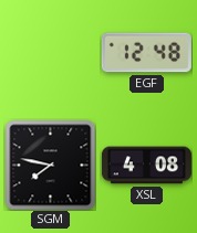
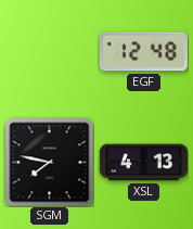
XSL: 4:08 -> 4:13 (143, 163)
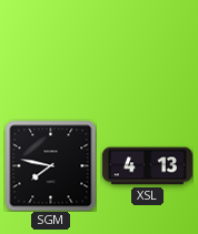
EGF: 12:48 -> none (143, 52)
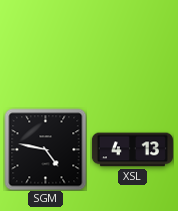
SGM: 7:47 -> 4:47 (45, 149)
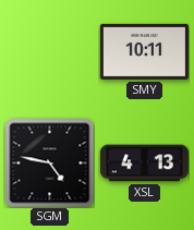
SMY: none -> 10:11 (144, 51)
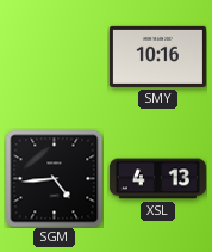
SMY: 10:11 -> 10:16 (157, 56)
SGM: 4:47 -> 4:44 (54, 178)
